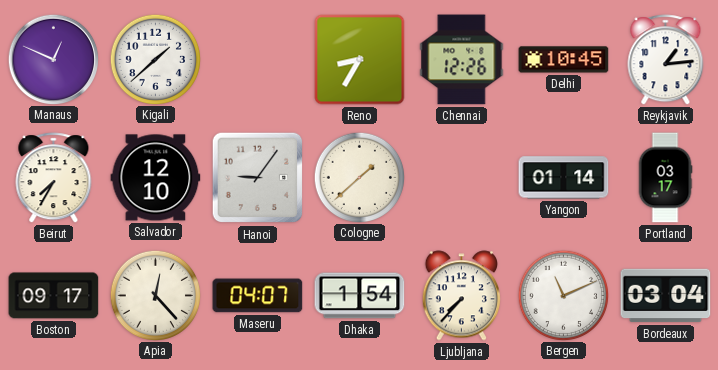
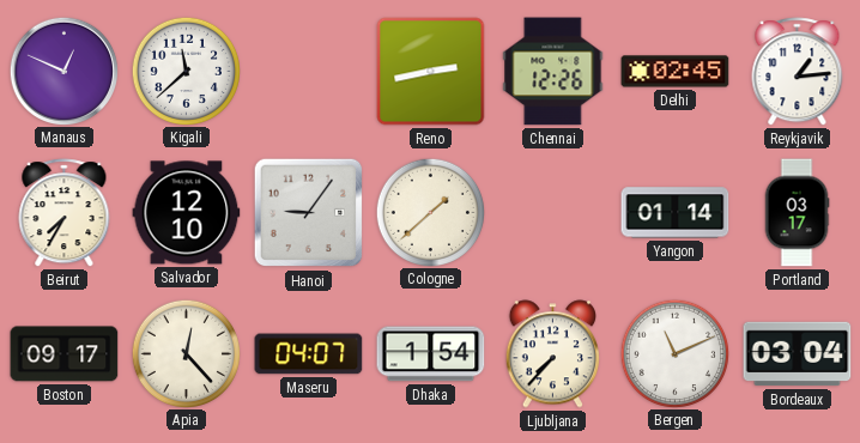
Kigali: 1:38 -> 11:38 (186, 71)
Reno: 8:35 -> 2:43 (431, 72)
Delhi: 10:45 -> 02:45 (676, 72)
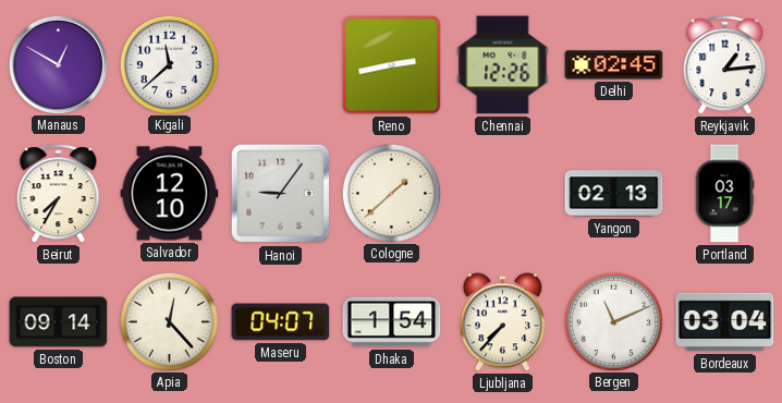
Manaus: 12:49 -> 12:50 (58, 64)
Yangon: 01:14 -> 02:13 (614, 194)
Boston: 09:17 -> 09:14 (59, 322)
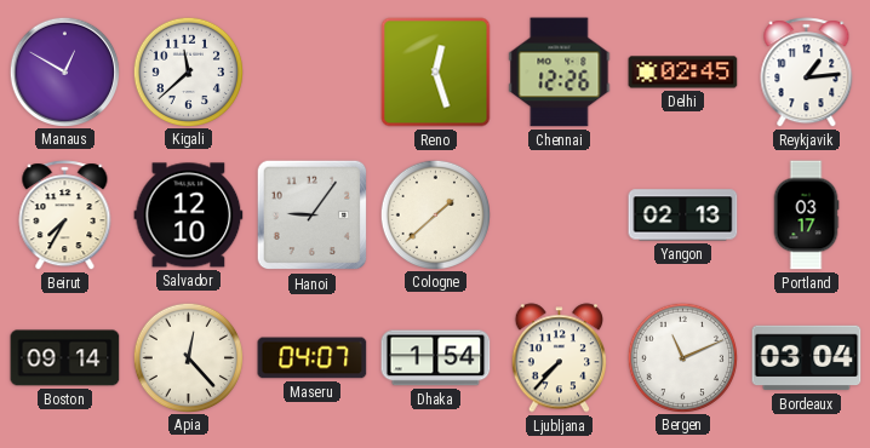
Reno: 2:43 -> 12:27 (436, 73)
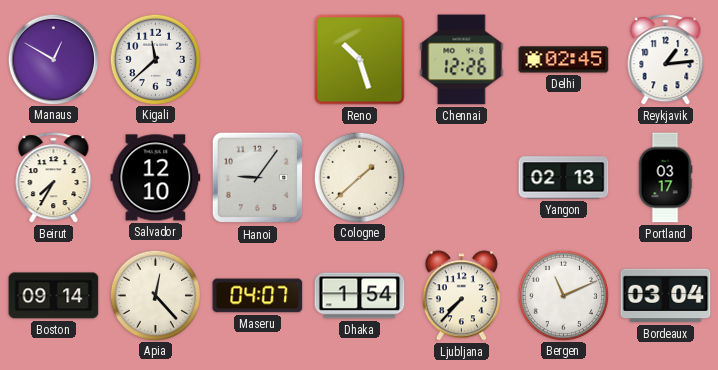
Reno: 12:27 -> 10:27 (360, 60)
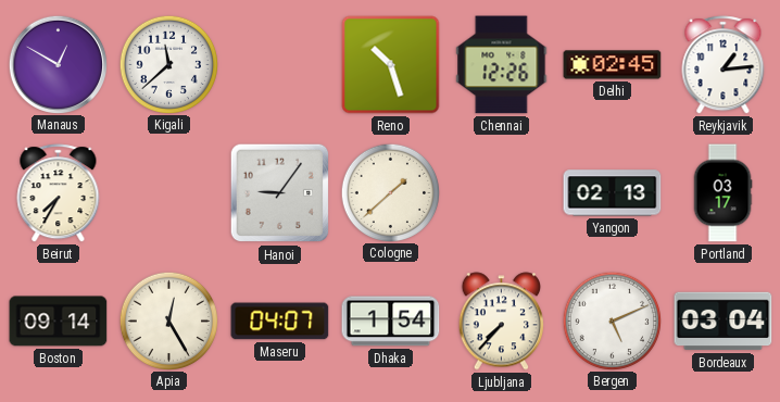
Salvador: 12:10 -> none (156, 178)
Apia: 12:23 -> 12:25 (168, 321)
Bergen: 11:11 -> 5:11 (612, 321)
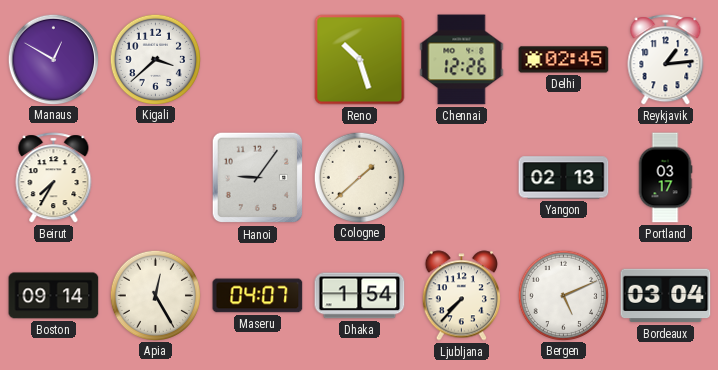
Kigali: 11:38 -> 3:38 (155, 59)
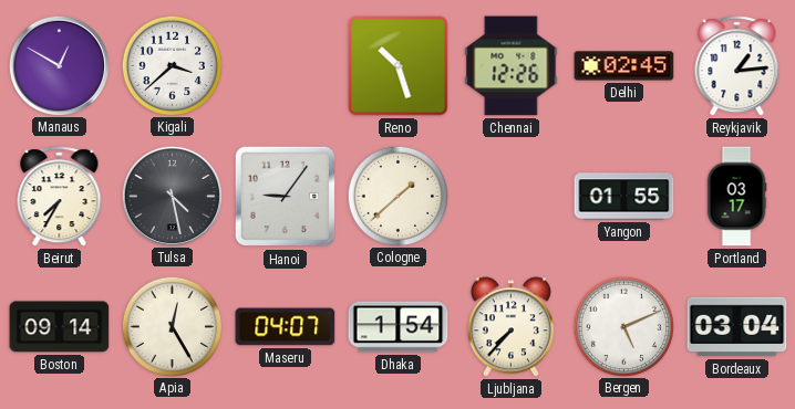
Tulsa: none -> 4:28 (172, 196)
Yangon: 02:13 -> 01:55 (624, 197)
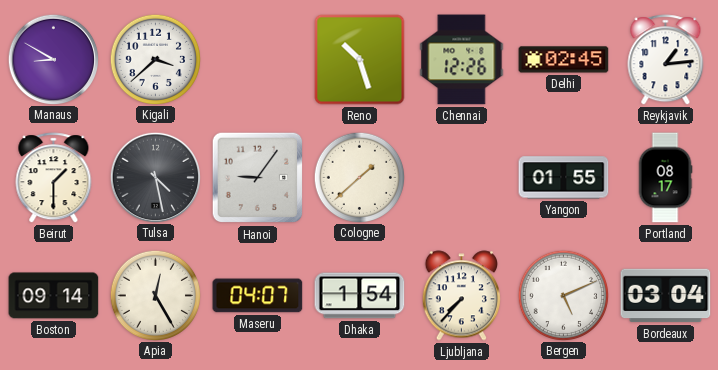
Manaus: 12:50 -> 8:50 (53, 59)
Beirut: 7:35 -> 1:30 (54, 178)
Portland: 03:17 -> 08:17 (665, 178)
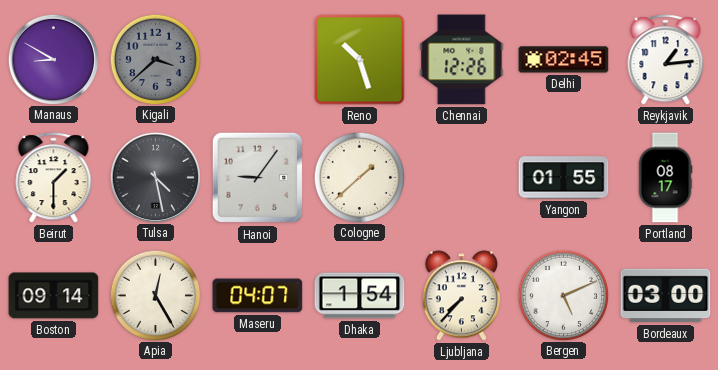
Kigali dial: white -> grey (155, 59)
Bordeaux: 03:04 -> 03:00 (666, 296)
